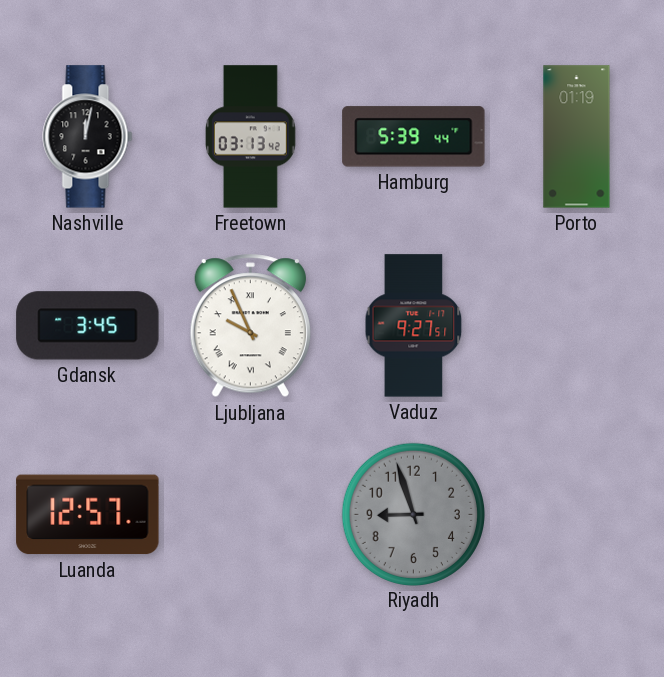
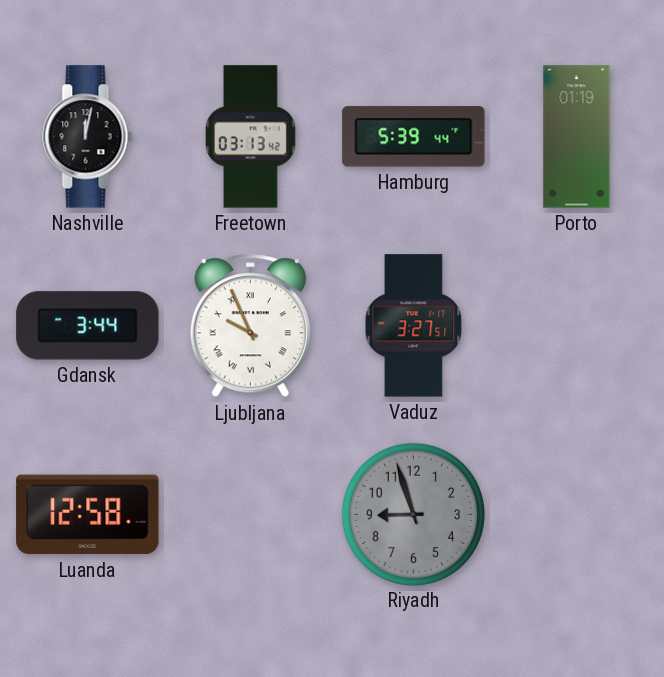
Gdansk: 3:45 -> 3:44 (88, 326)
Vaduz: 9:27 -> 3:27 (414, 326)
Luanda: 12:57 -> 12:58 (88, 515)
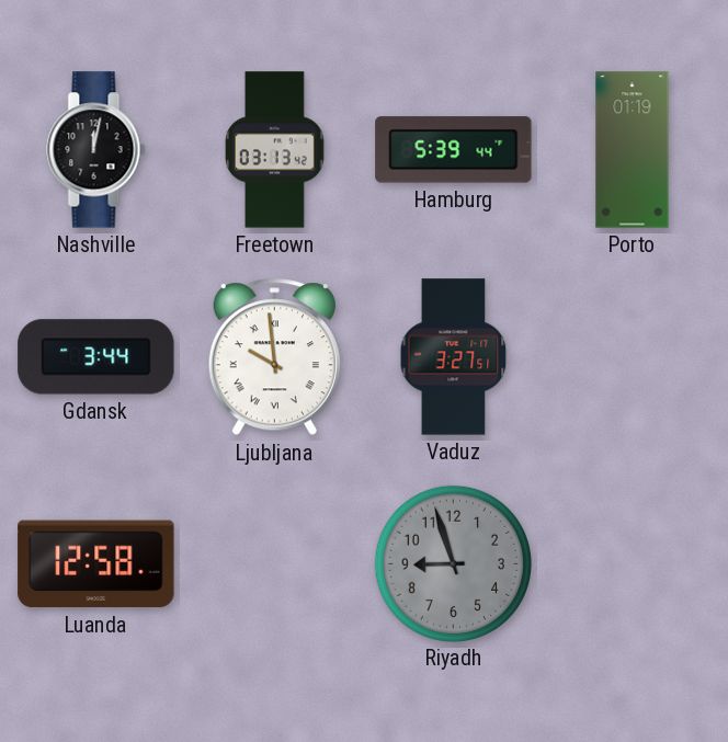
Ljubljana: 9:56 -> 9:59 (274, 357)
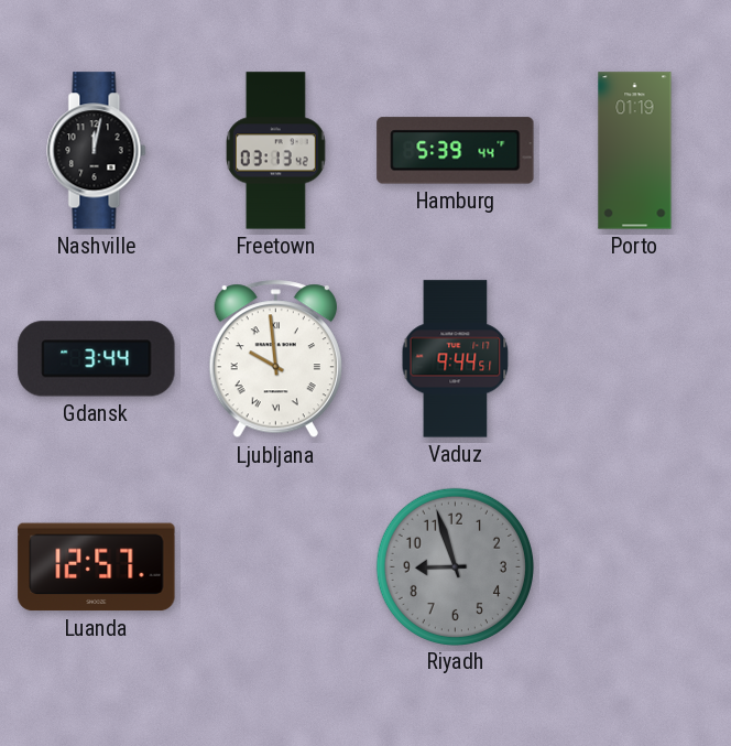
Vaduz: 3:27 -> 9:44 (456, 359)
Luanda: 12:58 -> 12:57 (97, 567)
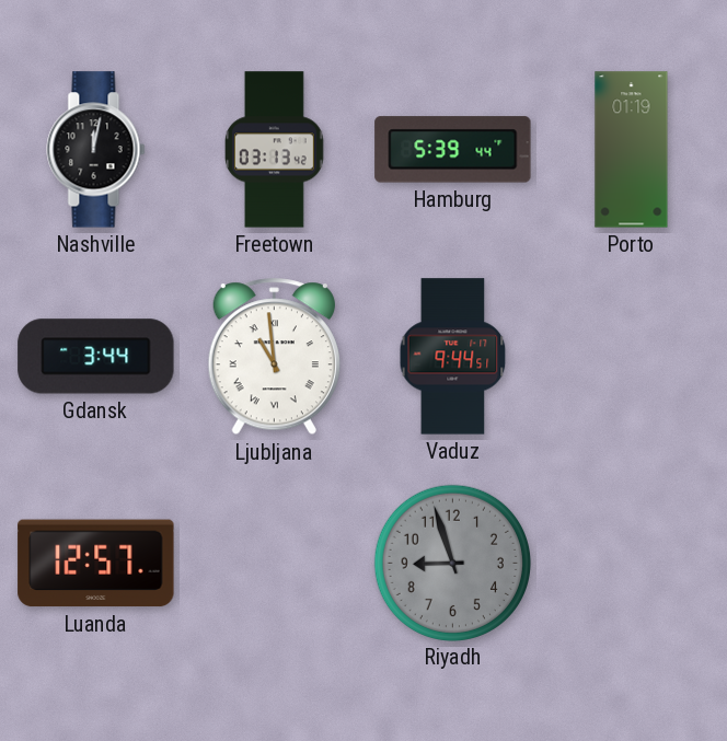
Ljubljana: 9:59 -> 10:59 (274, 357)
